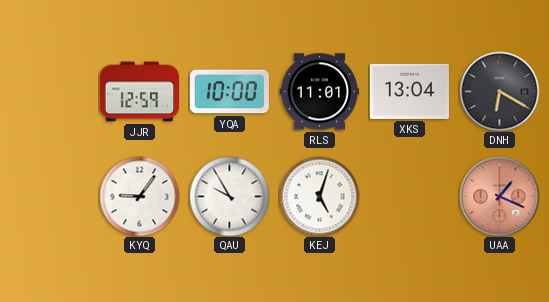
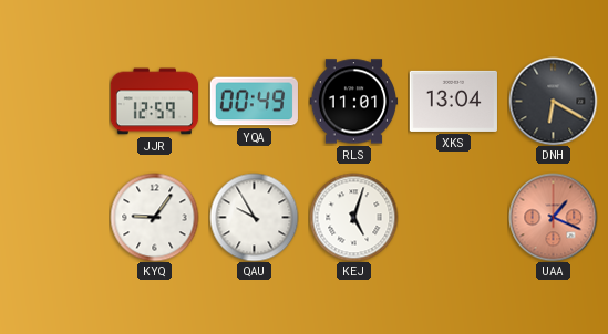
YQA: 10:00 -> 00:49 (254, 102)
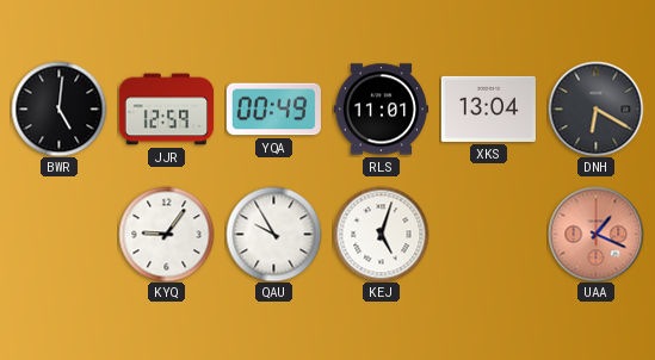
BWR: none -> 5:01 (58, 108)
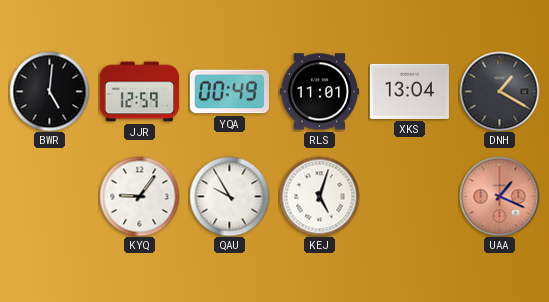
DNH: 6:20 -> 1:20 (499, 91)
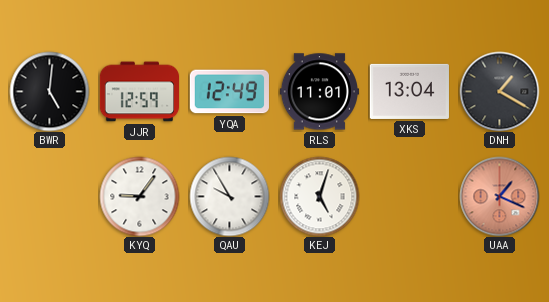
YQA: 00:49 -> 12:49 (229, 92)
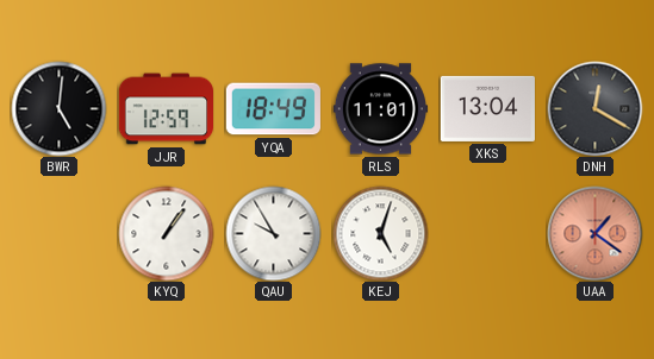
YQA: 12:49 -> 18:49 (273, 109)
DNH: 1:20 -> 12:20 (594, 108)
KYQ: 9:06 -> 1:06 (166, 233)
UAA: 1:19 -> 1:21 (594, 233)
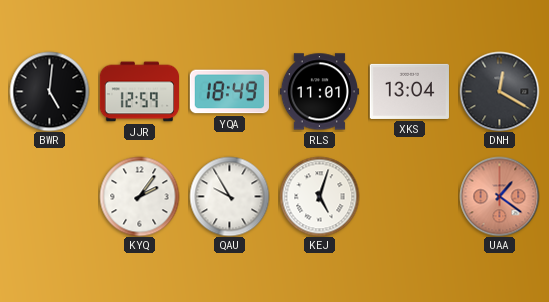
KYQ: 1:06 -> 2:06 (139, 196)
